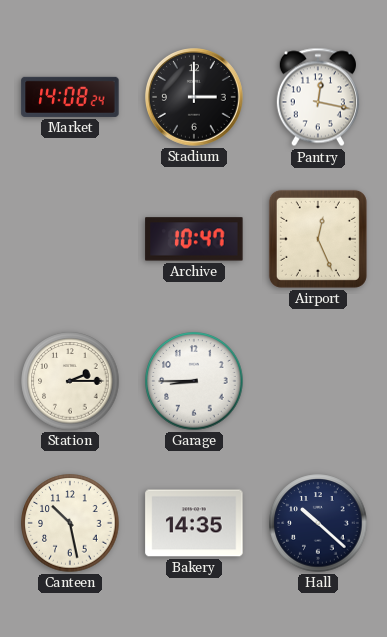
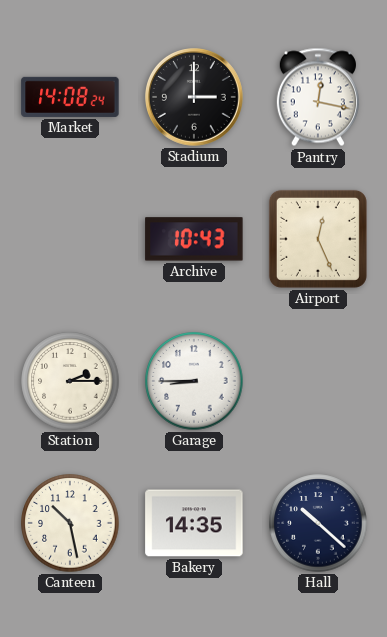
Archive: 10:47 -> 10:43 (194, 239)
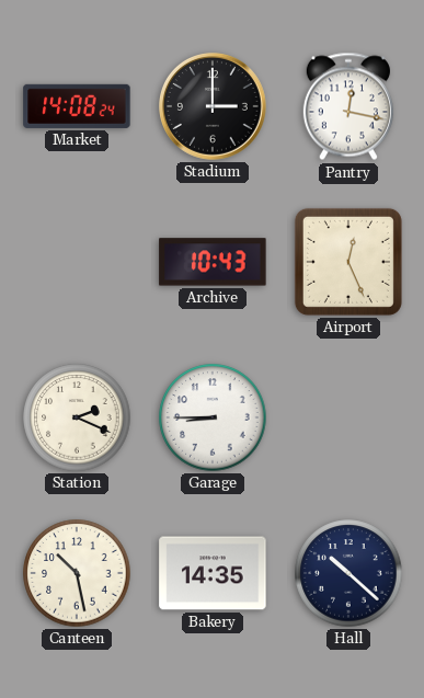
Station: 2:15 -> 2:19 (77, 417)
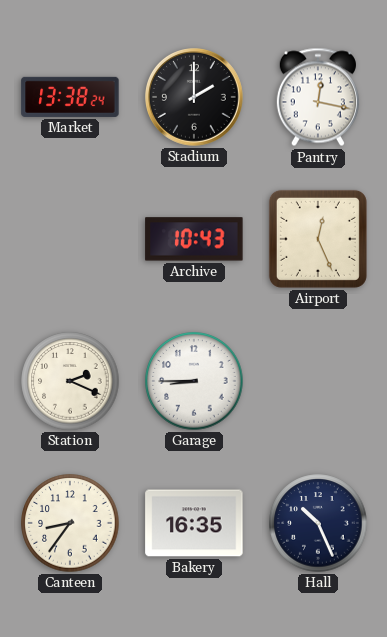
Market: 14:08 -> 13:38 (70, 97)
Stadium: 3:00 -> 2:00 (195, 98)
Canteen: 10:28 -> 8:36 (70, 523)
Bakery: 14:35 -> 16:35 (194, 523)
Hall: 10:22 -> 10:26 (318, 523)
